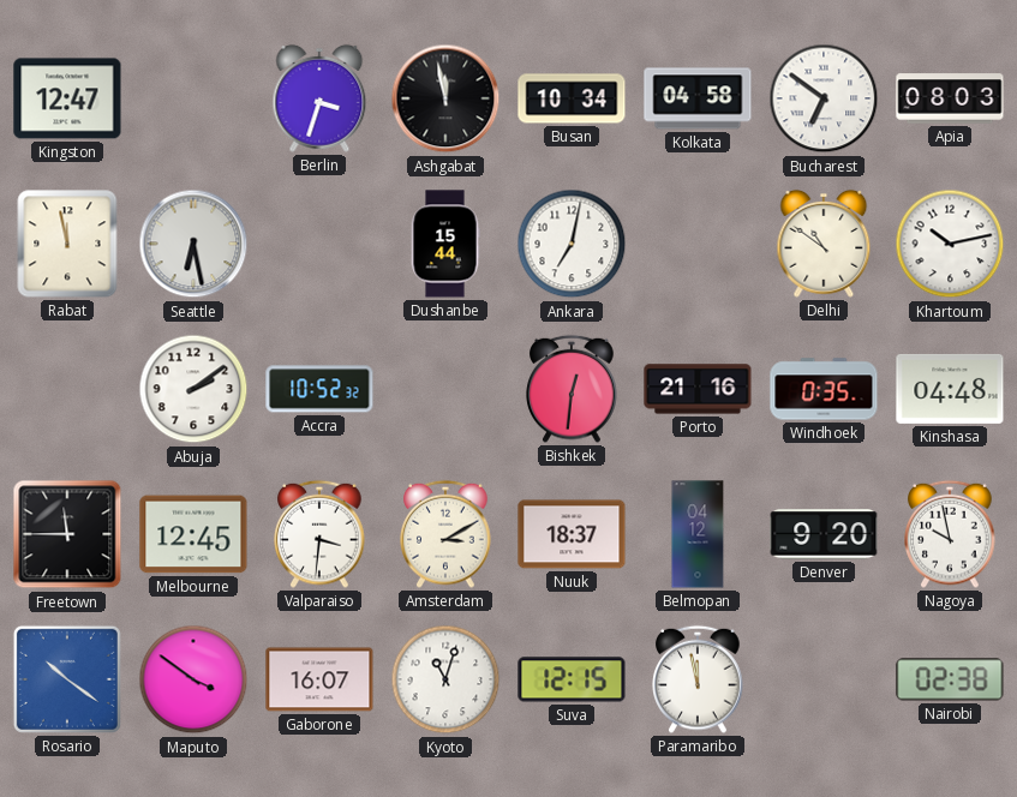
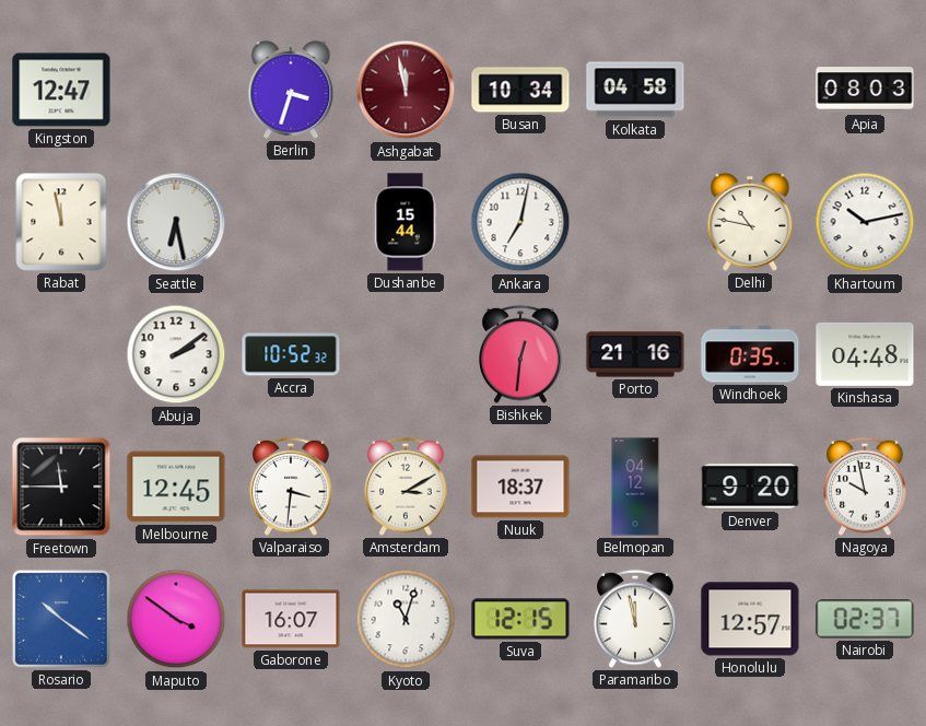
Ashgabat dial: black -> burgundy (406, 90)
Bucharest: 6:51 -> none (824, 98)
Delhi: 10:51 -> 10:47 (750, 222)
Honolulu: none -> 12:57 (750, 619)
Nairobi: 02:38 -> 02:37 (865, 619)
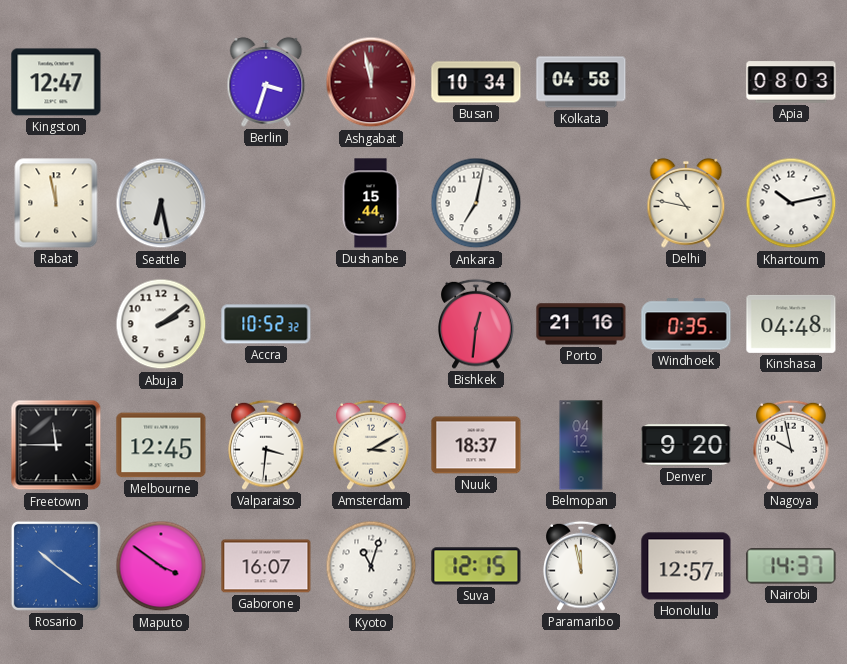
Nairobi: 02:37 -> 14:37 (791, 566)
